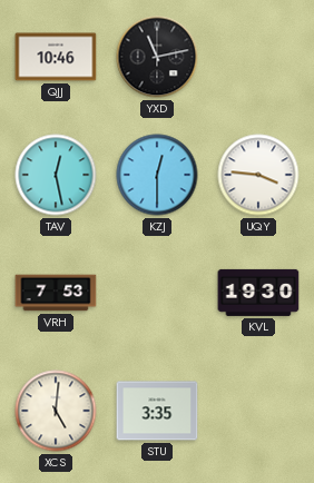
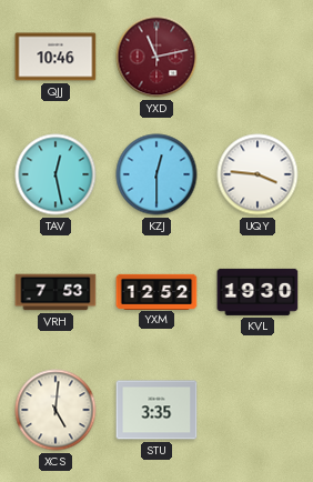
YXD dial: black -> burgundy (156, 57)
YXM: none -> 12:52 (156, 291)
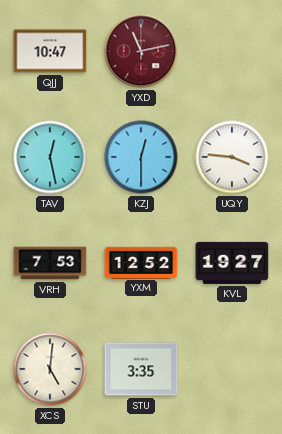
QJJ: 10:46 -> 10:47 (50, 51)
KVL: 19:30 -> 19:27 (232, 263)
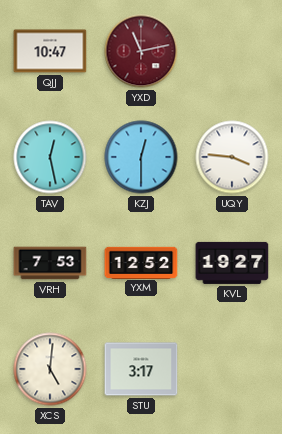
STU: 3:35 -> 3:17 (141, 369)
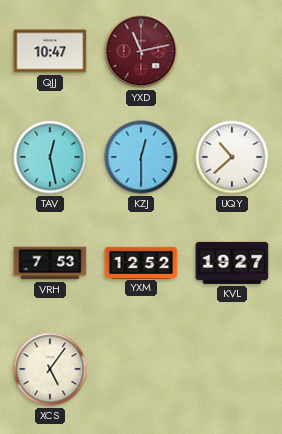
UQY: 3:46 -> 10:38 (232, 157)
XCS: 5:01 -> 5:06 (50, 369)
STU: 3:17 -> none (141, 369)
